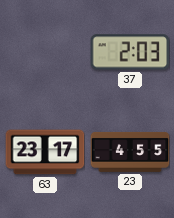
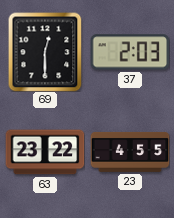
69: none -> 12:30 (45, 52)
63: 23:17 -> 23:22 (45, 152)
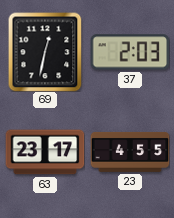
69: 12:30 -> 12:32 (45, 52)
63: 23:22 -> 23:17 (45, 152)
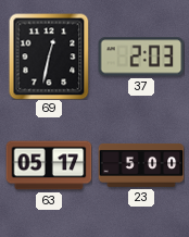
63: 23:17 -> 05:17 (49, 165)
23: 4:55 -> 5:00 (141, 165)
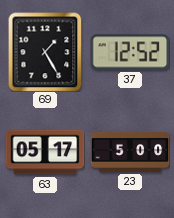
69: 12:32 -> 1:25 (45, 52)
37: 2:03 -> 12:52 (130, 52)
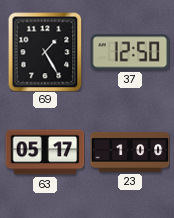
37: 12:52 -> 12:50 (130, 52)
23: 5:00 -> 1:00 (130, 152)
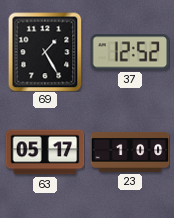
37: 12:50 -> 12:52 (130, 52)
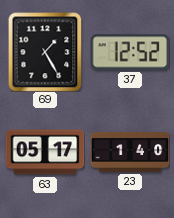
23: 1:00 -> 1:40 (130, 152)
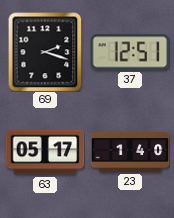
69: 1:25 -> 2:18 (45, 52)
37: 12:52 -> 12:51 (130, 52)
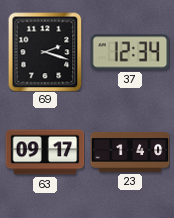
37: 12:51 -> 12:34 (130, 52)
63: 05:17 -> 09:17 (45, 152)
